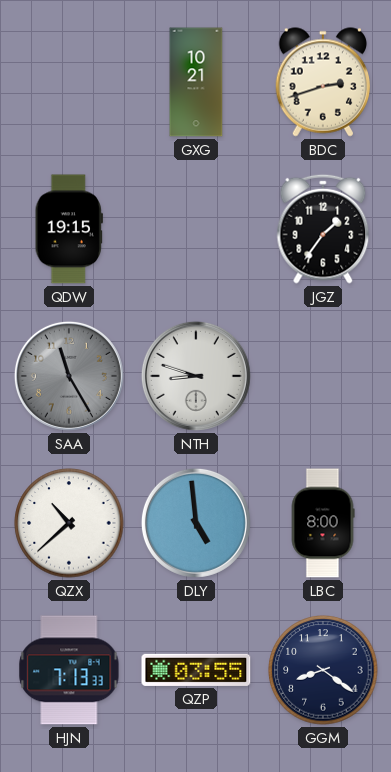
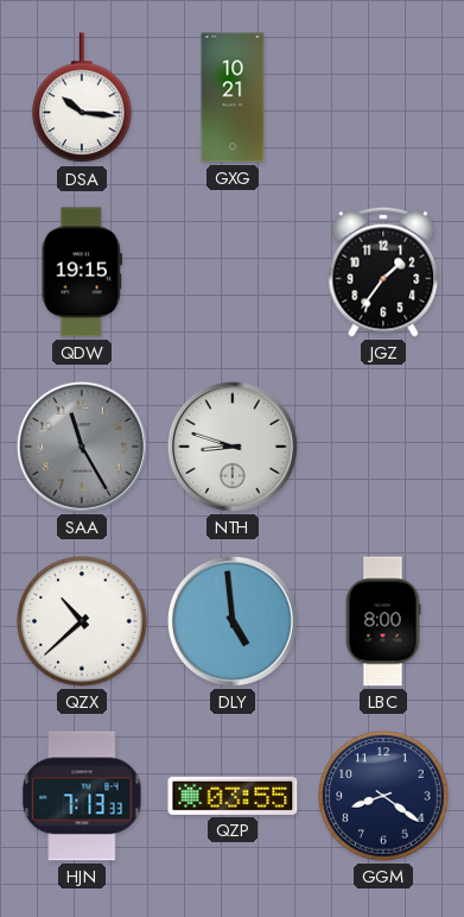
DSA: none -> 10:16 (82, 99)
BDC: 2:42 -> none (322, 82)
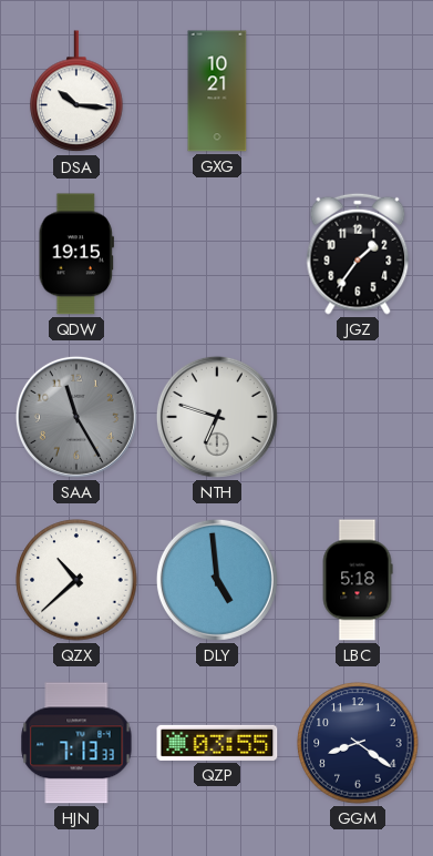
NTH: 8:48 -> 6:48 (217, 417)
LBC: 8:00 -> 5:18 (358, 580)
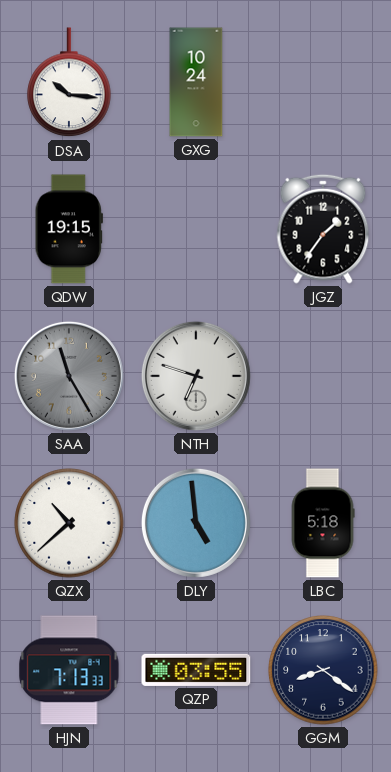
GXG: 10:21 -> 10:24 (196, 82)
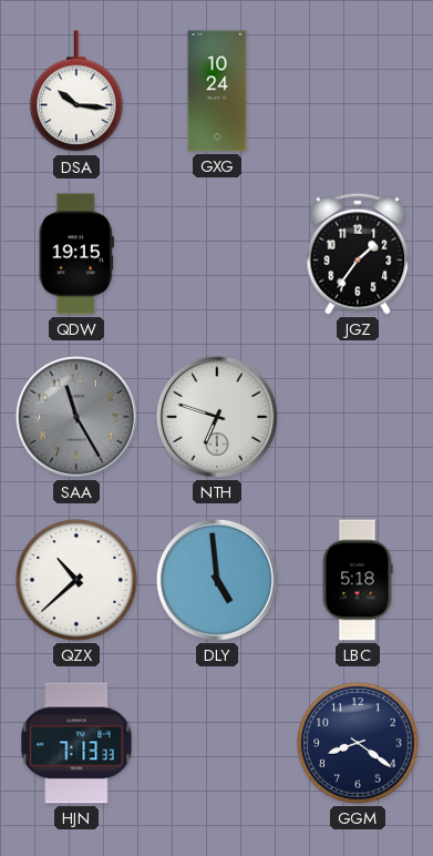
QZP: 03:55 -> none (196, 670)
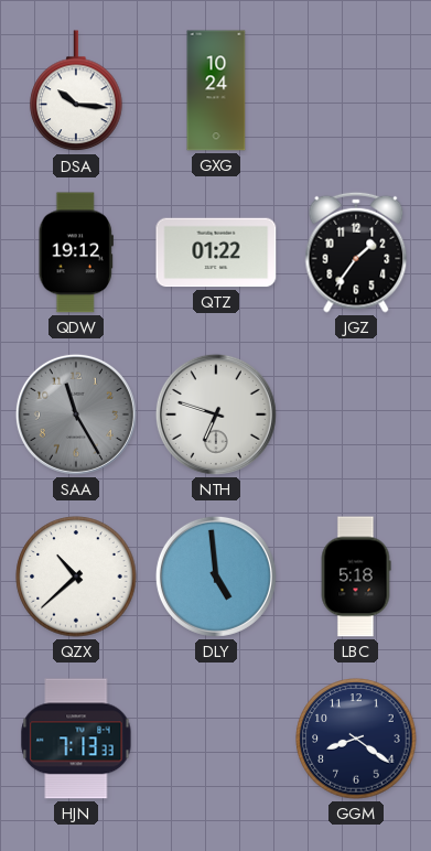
QDW: 19:15 -> 19:12 (76, 252)
QTZ: none -> 01:22 (216, 252)
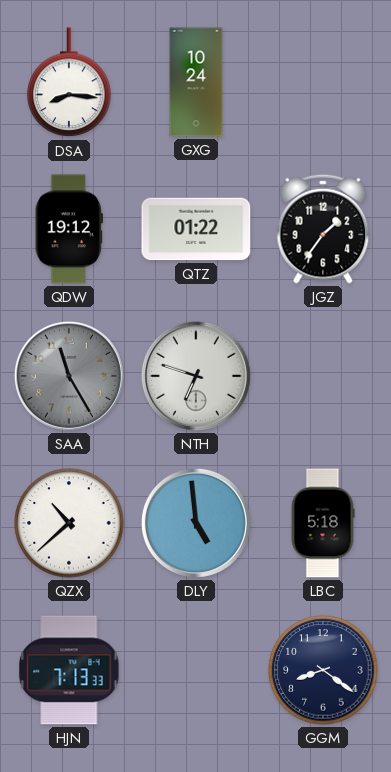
DSA: 10:16 -> 8:16 (69, 83)
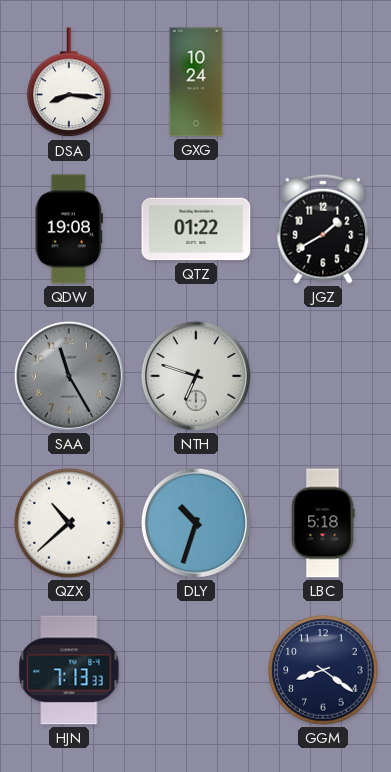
QDW: 19:12 -> 19:08 (69, 229)
JGZ: 1:36 -> 1:40 (323, 229)
DLY: 4:59 -> 10:33 (196, 523)
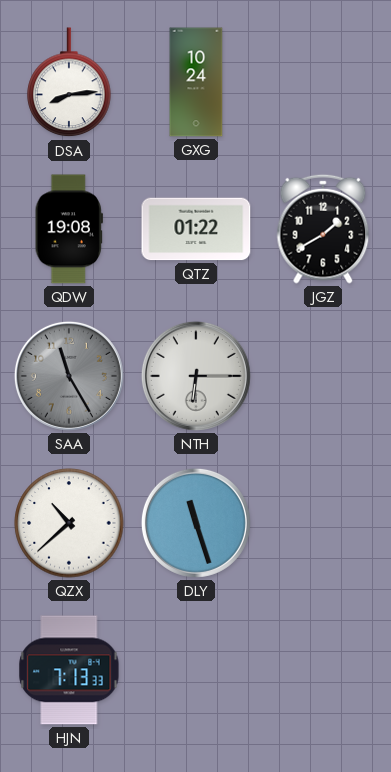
DSA: 8:16 -> 8:14 (69, 83)
NTH: 6:48 -> 6:15 (196, 376)
DLY: 10:33 -> 11:27 (196, 523)
LBC: 5:18 -> none (323, 523)
GGM: 8:21 -> none (323, 670)
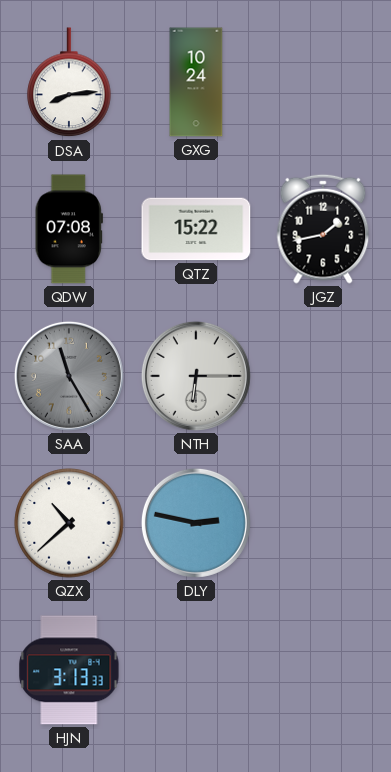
QDW: 19:08 -> 07:08 (69, 229)
QTZ: 01:22 -> 15:22 (196, 229)
JGZ: 1:40 -> 1:43 (323, 229)
DLY: 11:27 -> 2:47 (196, 523)
HJN: 7:13 -> 3:13 (69, 670)
